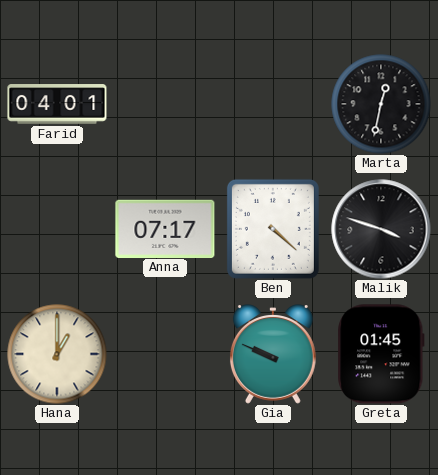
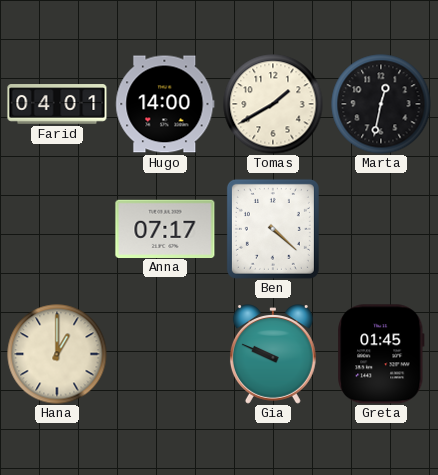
Hugo: none -> 14:00 (165, 104)
Tomas: none -> 1:40 (273, 104)
Malik: 3:48 -> none (381, 229)
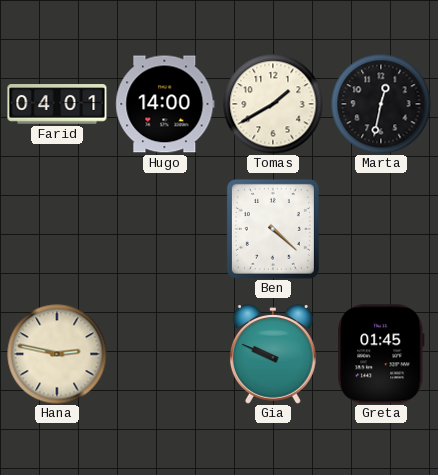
Anna: 07:17 -> none (165, 228)
Hana: 1:00 -> 2:47 (57, 354)
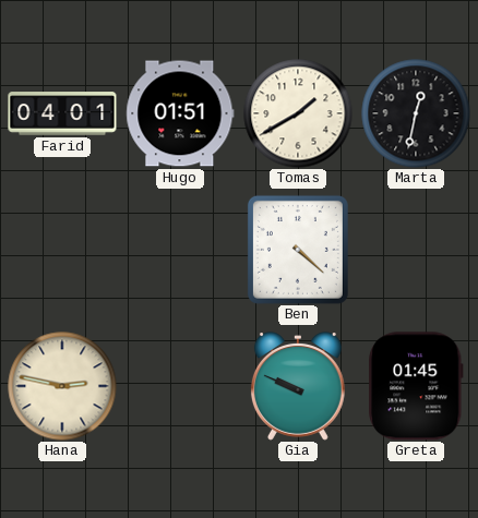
Hugo: 14:00 -> 01:51 (180, 113)
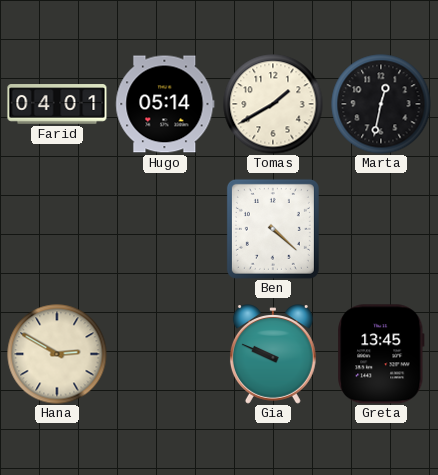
Hugo: 01:51 -> 05:14 (165, 104)
Hana: 2:47 -> 2:50 (57, 354)
Greta: 01:45 -> 13:45 (381, 354)
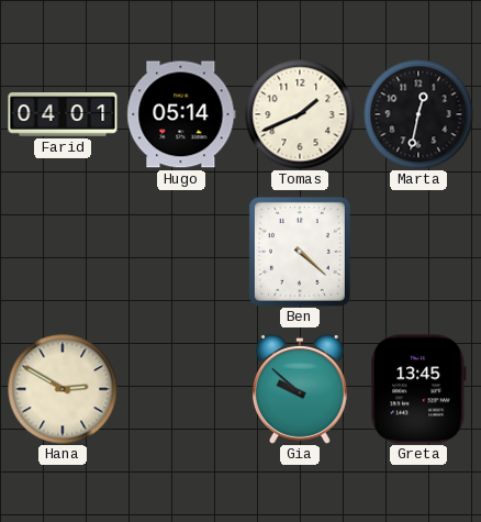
Tomas: 1:40 -> 1:41 (300, 114)
Gia: 9:49 -> 9:52 (300, 389)
